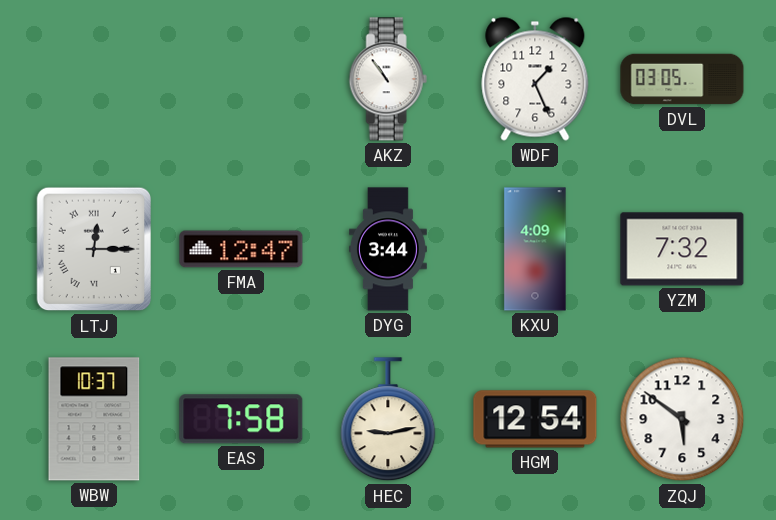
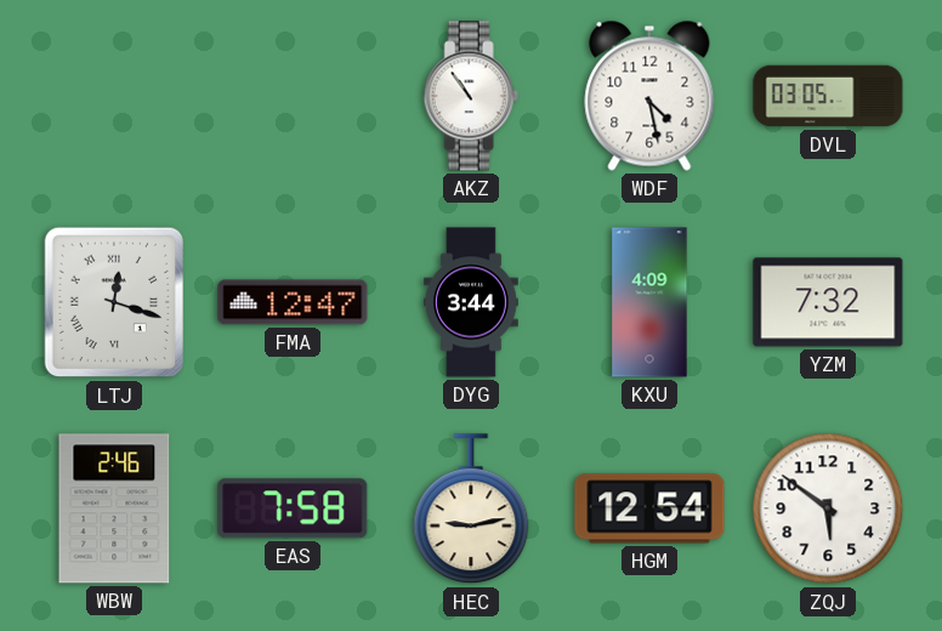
WDF: 1:26 -> 4:28 (649, 96)
LTJ: 12:15 -> 12:18 (114, 302)
WBW: 10:37 -> 2:46 (114, 508)
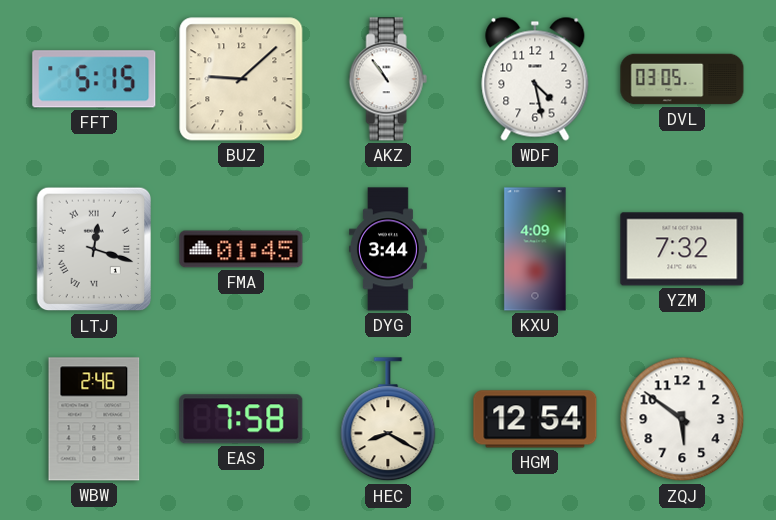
FFT: none -> 5:15 (94, 79)
BUZ: none -> 9:08 (241, 79)
FMA: 12:47 -> 01:45 (241, 249)
HEC: 9:13 -> 8:20 (388, 420)
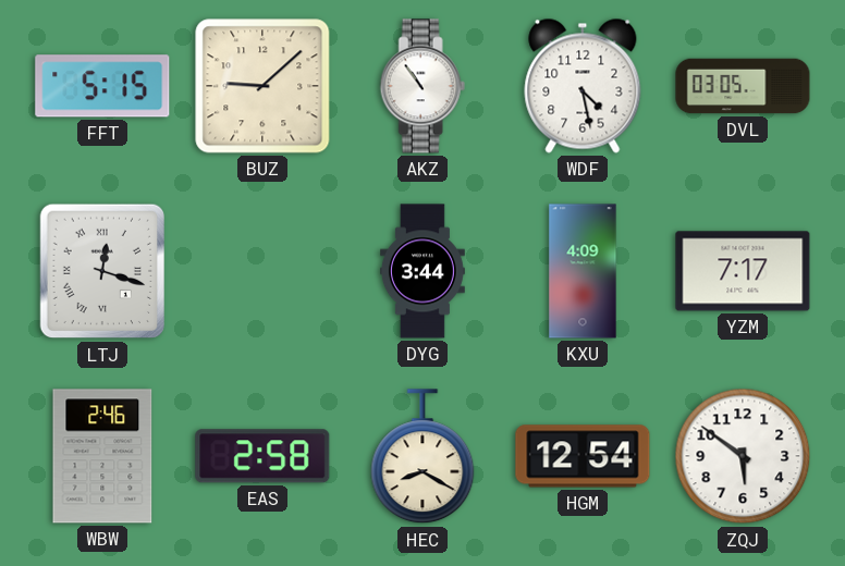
FMA: 01:45 -> none (241, 249)
YZM: 7:32 -> 7:17 (743, 271)
EAS: 7:58 -> 2:58 (262, 456)
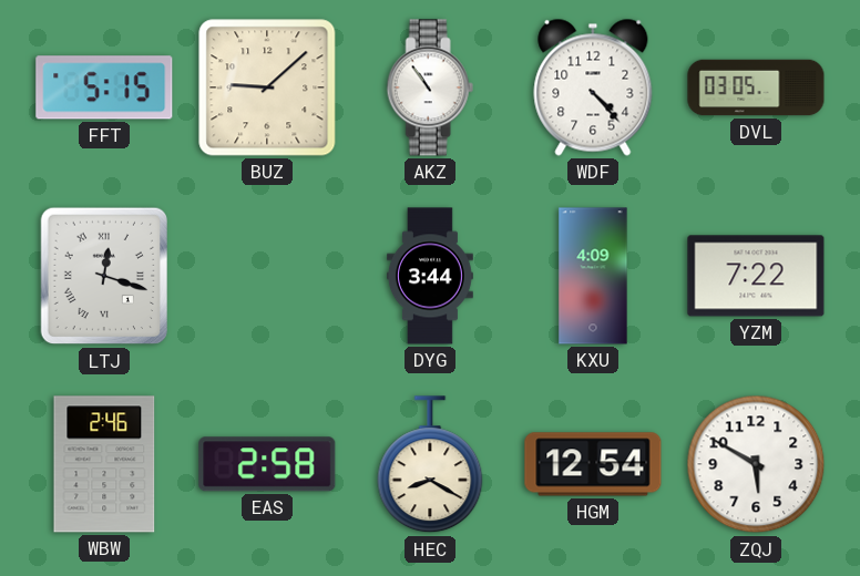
WDF: 4:28 -> 4:23 (593, 88)
YZM: 7:17 -> 7:22 (756, 276)
ZQJ: 5:51 -> 5:50 (756, 464)
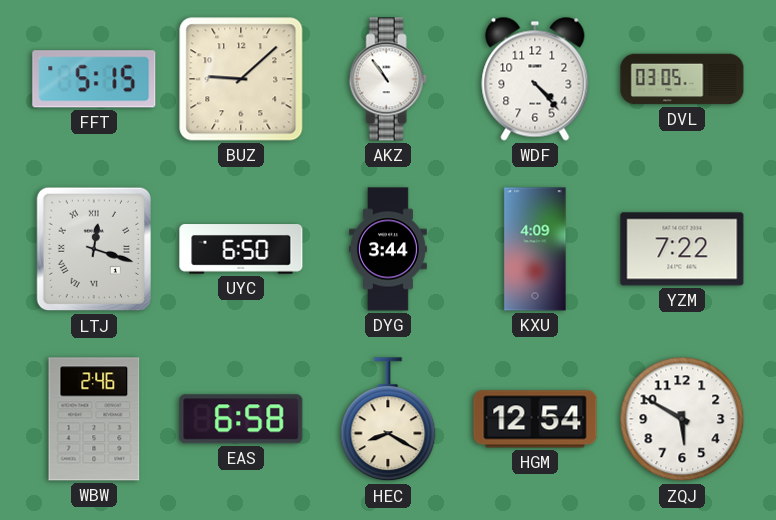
UYC: none -> 6:50 (241, 249)
EAS: 2:58 -> 6:58 (241, 419)
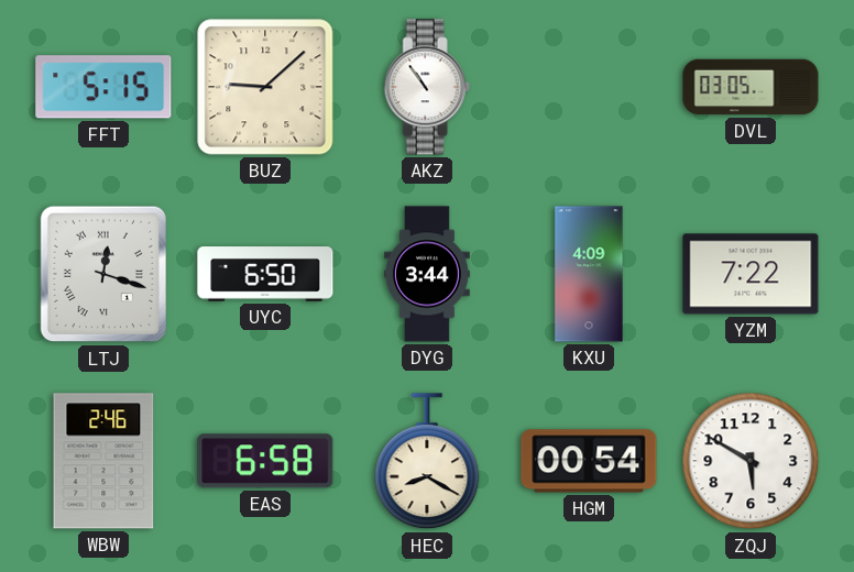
WDF: 4:23 -> none (535, 79)
HGM: 12:54 -> 00:54 (589, 461)
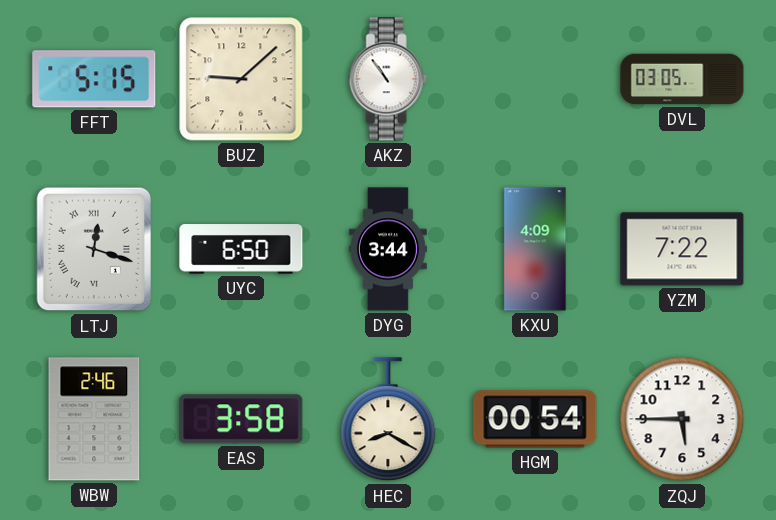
EAS: 6:58 -> 3:58 (241, 419)
ZQJ: 5:50 -> 5:45 (682, 419)
